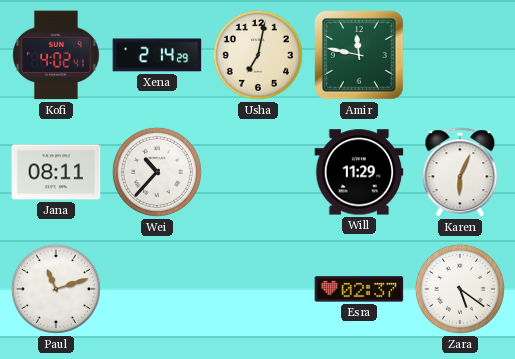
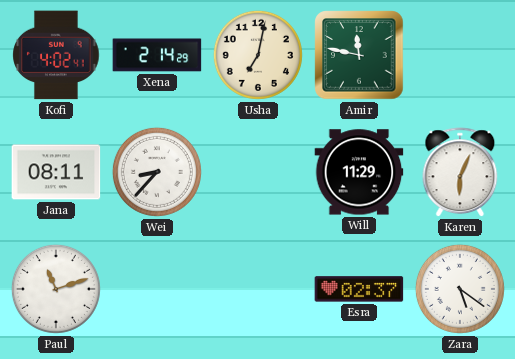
Wei: 10:37 -> 8:37 (157, 172)
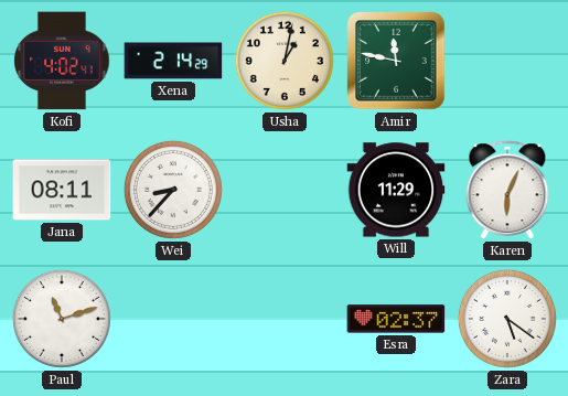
Usha: 7:02 -> 1:02 (285, 61)
